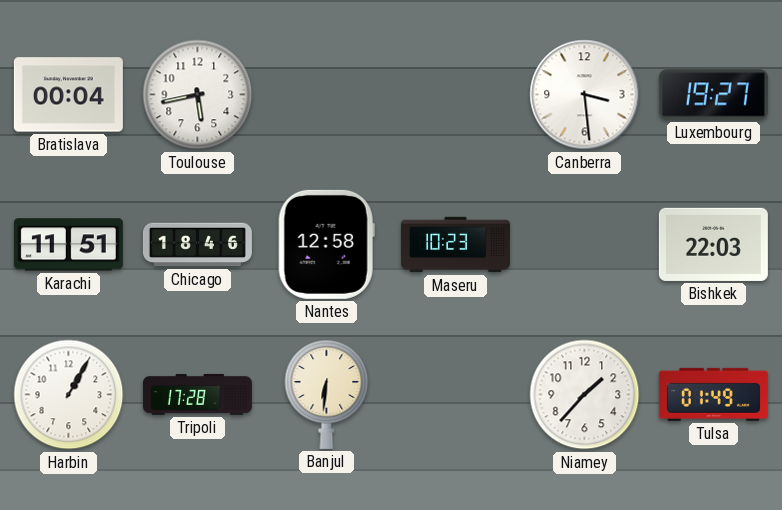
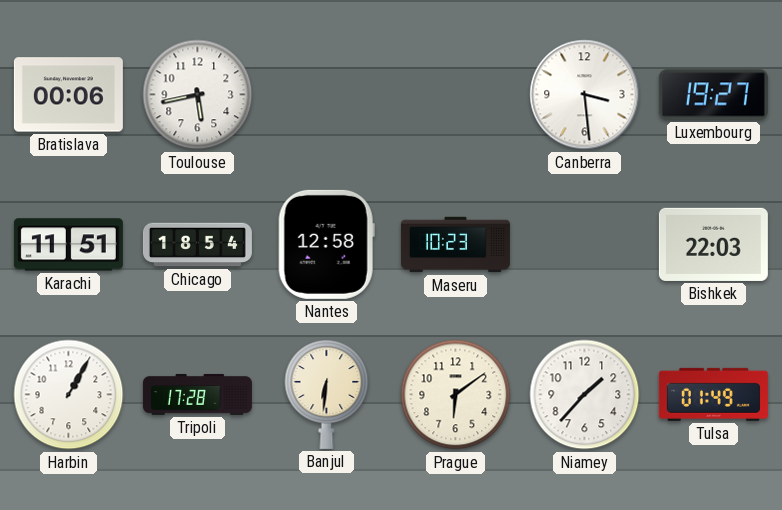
Bratislava: 00:04 -> 00:06 (68, 95)
Chicago: 18:46 -> 18:54 (197, 245)
Prague: none -> 6:09 (456, 395)
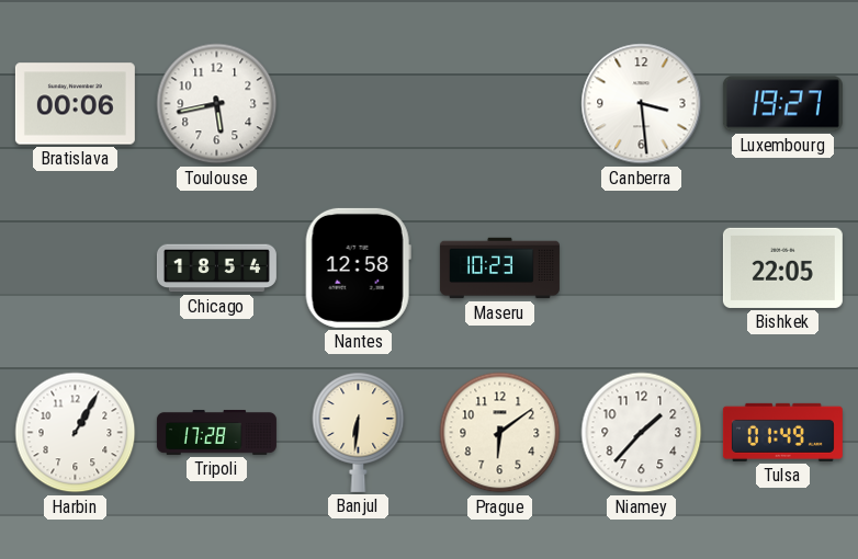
Karachi: 11:51 -> none (68, 245)
Bishkek: 22:03 -> 22:05 (782, 267)
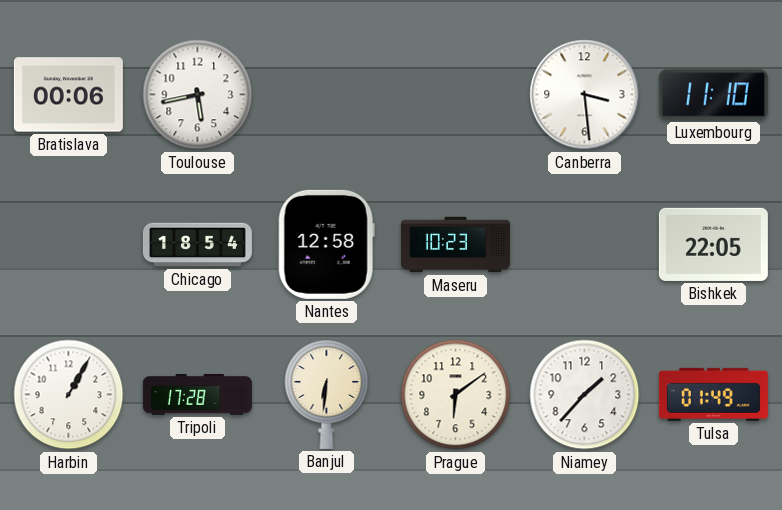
Luxembourg: 19:27 -> 11:10 (713, 95)
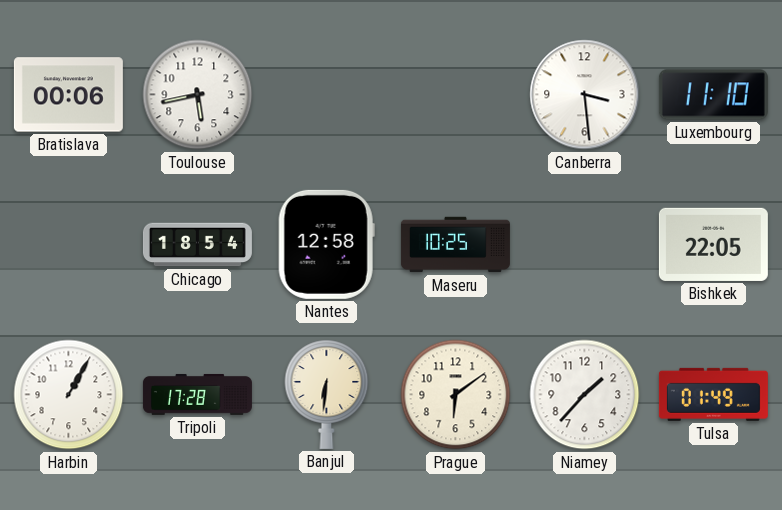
Maseru: 10:23 -> 10:25 (455, 245)
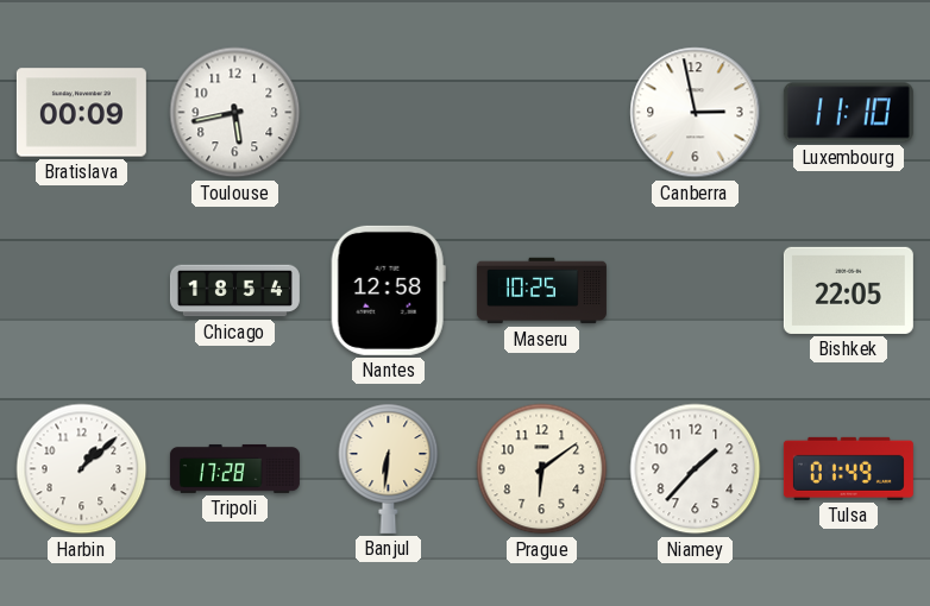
Bratislava: 00:06 -> 00:09 (81, 113)
Canberra: 3:29 -> 2:58 (696, 113)
Harbin: 1:05 -> 1:08 (82, 469)
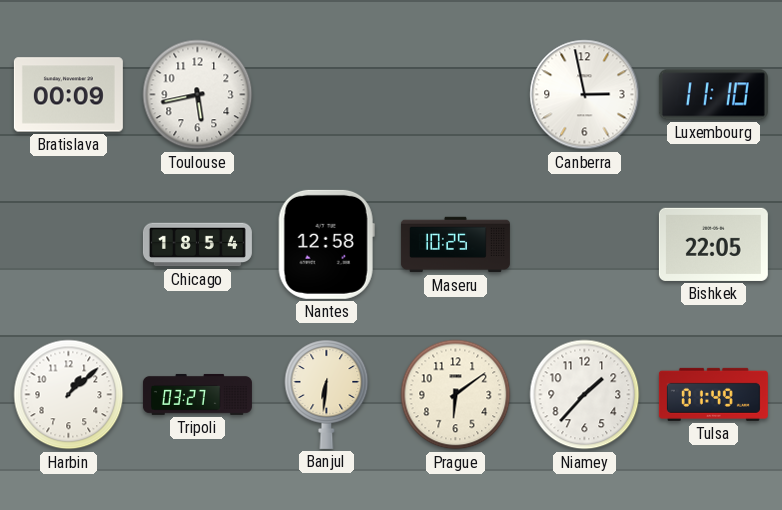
Tripoli: 17:28 -> 03:27 (197, 394)
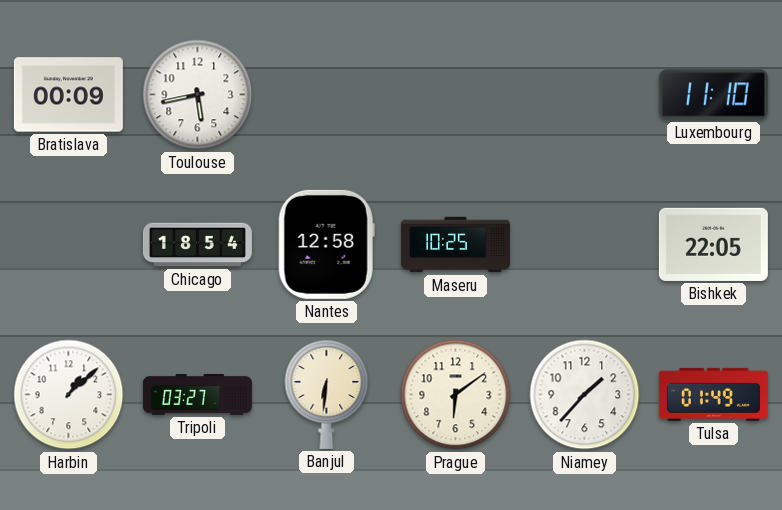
Canberra: 2:58 -> none (585, 95)
